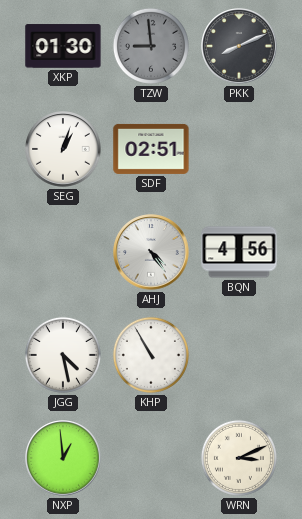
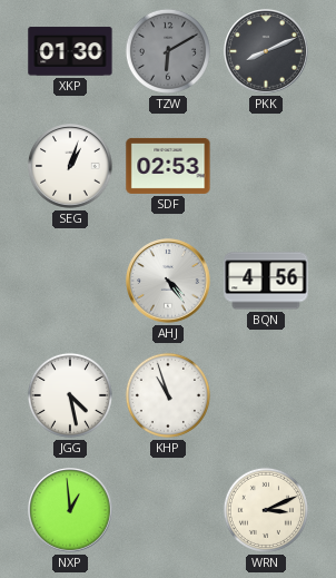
TZW: 8:59 -> 6:10 (168, 51)
SDF: 02:51 -> 02:53 (168, 166)
KHP: 10:55 -> 10:57 (168, 395)
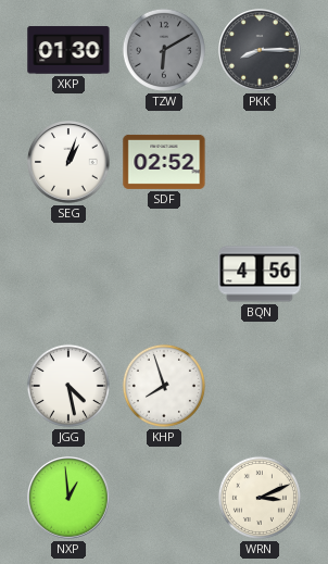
PKK: 8:11 -> 8:15 (260, 50)
SDF: 02:53 -> 02:52 (164, 162)
AHJ: 4:24 -> none (168, 281)
KHP: 10:57 -> 7:57 (164, 386)
